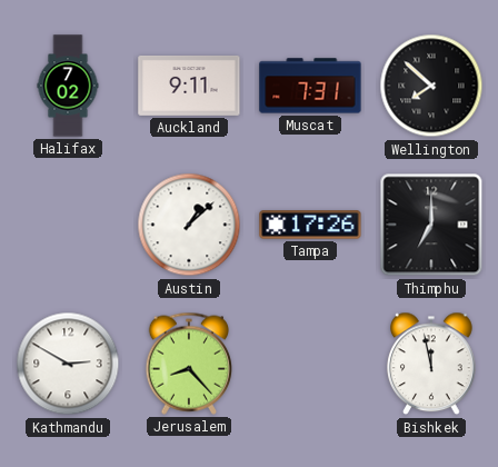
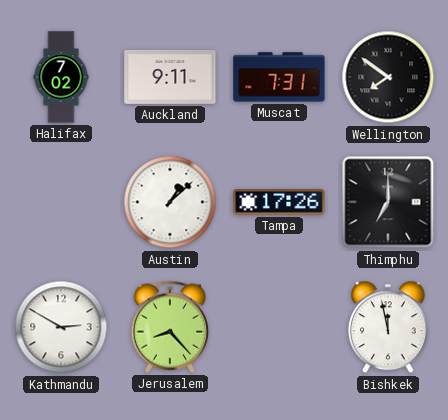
Wellington: 7:52 -> 7:51 (388, 77)
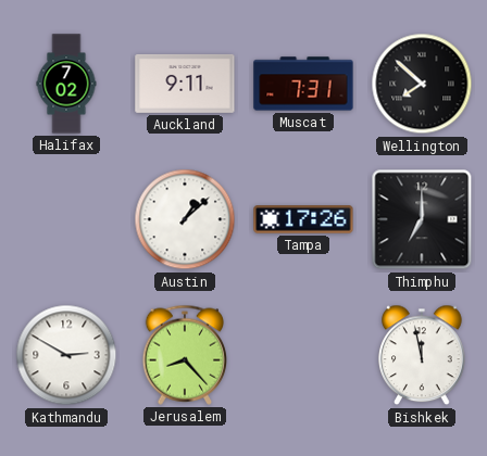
Wellington: 7:51 -> 7:52 (422, 84)
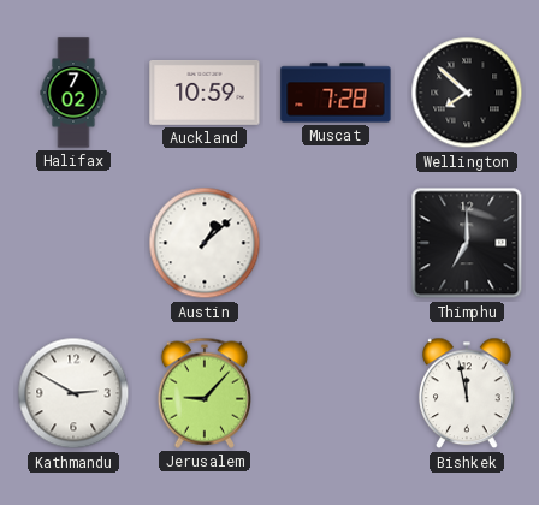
Auckland: 9:11 -> 10:59 (205, 93)
Muscat: 7:31 -> 7:28 (336, 93)
Tampa: 17:26 -> none (303, 219)
Jerusalem: 8:23 -> 9:07 (203, 393)
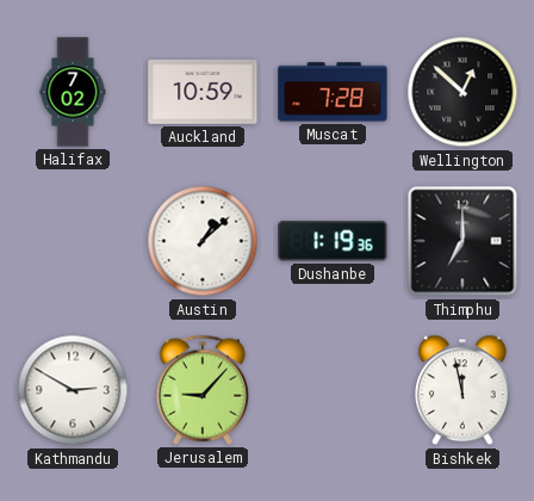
Wellington: 7:52 -> 12:52 (462, 92)
Dushanbe: none -> 1:19 (333, 241)
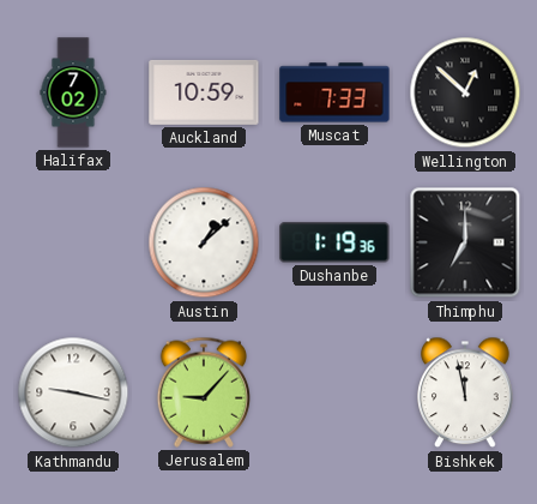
Muscat: 7:28 -> 7:33 (334, 92)
Kathmandu: 2:50 -> 9:17 (73, 392)
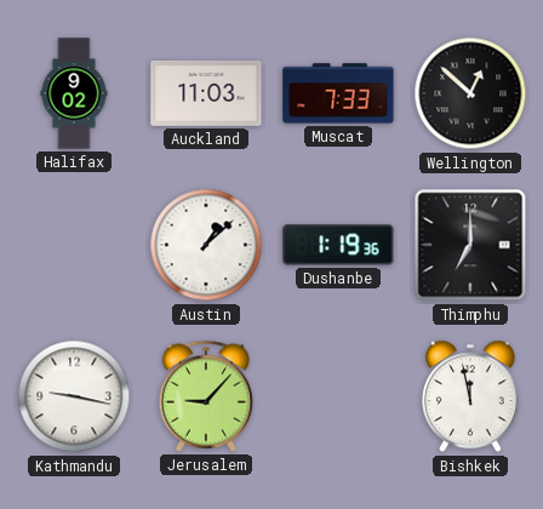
Halifax: 7:02 -> 9:02 (74, 93)
Auckland: 10:59 -> 11:03 (206, 93)
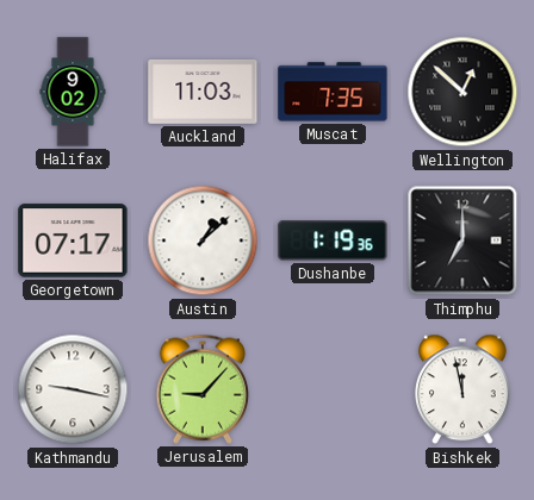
Muscat: 7:33 -> 7:35 (333, 92)
Georgetown: none -> 07:17 (73, 240)
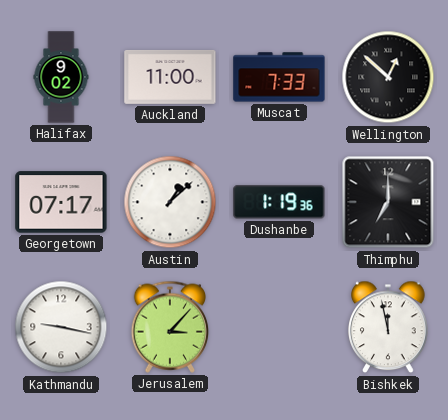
Auckland: 11:03 -> 11:00 (170, 77)
Muscat: 7:35 -> 7:33 (279, 77)
Jerusalem: 9:07 -> 3:07 (169, 327)
